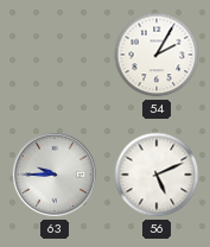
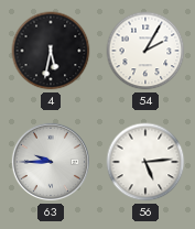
4: none -> 5:32 (51, 51)
56: 5:11 -> 5:14 (145, 162)
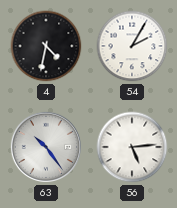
4: 5:32 -> 4:32 (46, 46)
63: 9:45 -> 10:24 (46, 147)
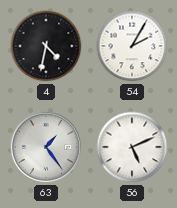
63: 10:24 -> 1:24 (46, 147)
56: 5:14 -> 5:11 (132, 147)
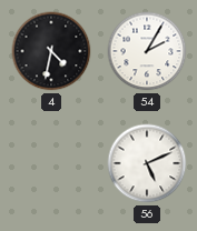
63: 1:24 -> none (46, 147)
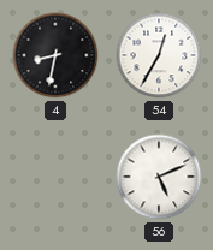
4: 4:32 -> 8:32 (55, 55)
54: 2:05 -> 12:35 (159, 55)
